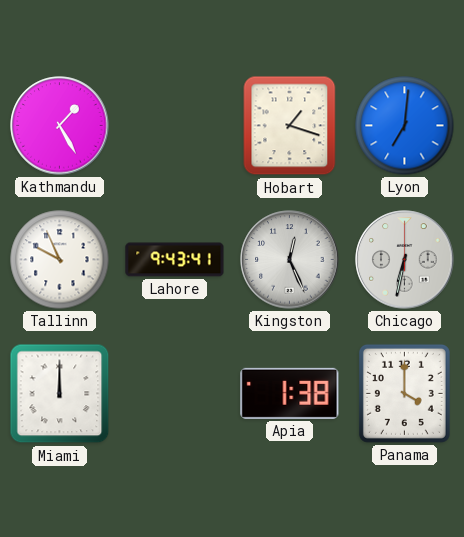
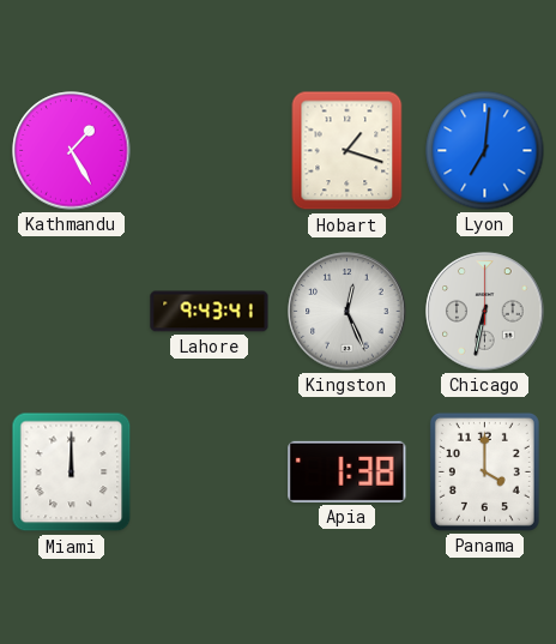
Tallinn: 9:56 -> none (60, 260)
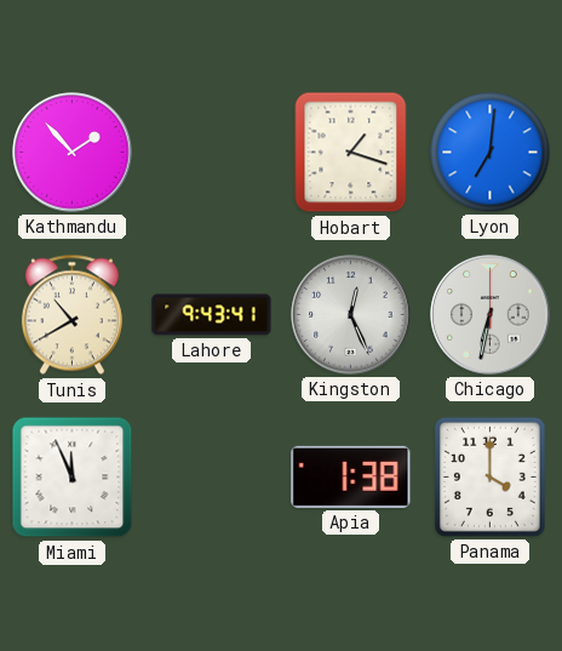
Kathmandu: 1:25 -> 1:53 (73, 153)
Tunis: none -> 10:40 (71, 315)
Miami: 12:00 -> 11:56 (73, 478)
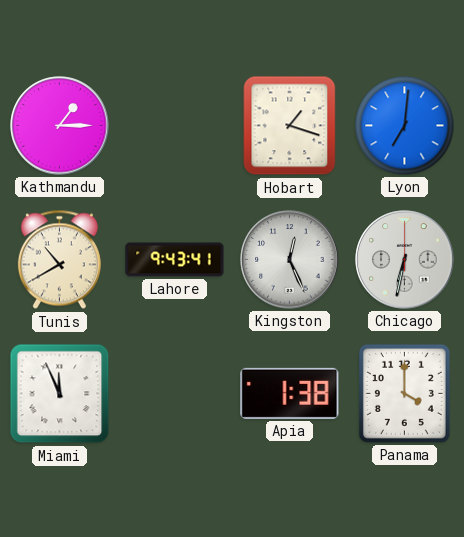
Kathmandu: 1:53 -> 1:15 (60, 126)
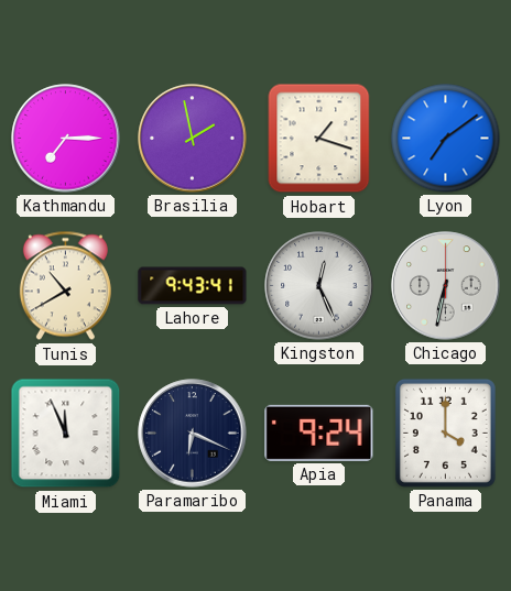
Kathmandu: 1:15 -> 7:15 (66, 139)
Brasilia: none -> 1:58 (193, 139)
Lyon: 7:01 -> 7:09 (446, 139)
Paramaribo: none -> 6:19 (193, 434)
Apia: 1:38 -> 9:24 (319, 433)
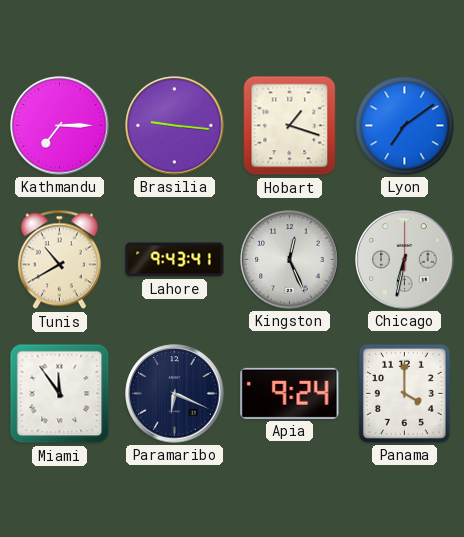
Brasilia: 1:58 -> 9:16 (175, 126)
Miami: 11:56 -> 11:54 (60, 394)
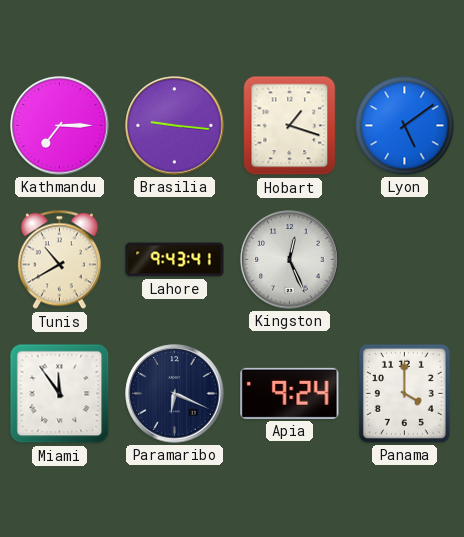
Lyon: 7:09 -> 5:09 (405, 126)
Chicago: 6:32 -> none (405, 260)
